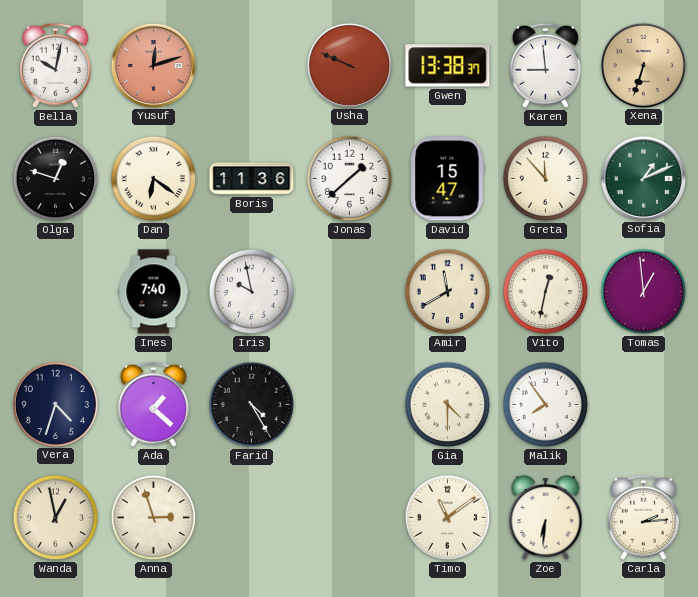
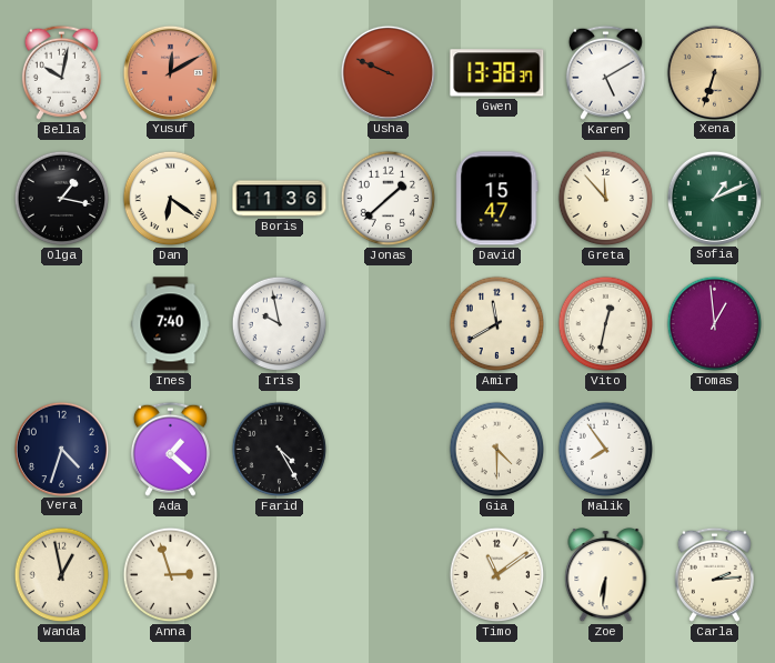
Yusuf: 12:12 -> 12:10 (170, 72)
Karen: 8:59 -> 5:10 (605, 72)
Olga: 12:48 -> 1:17 (62, 199)
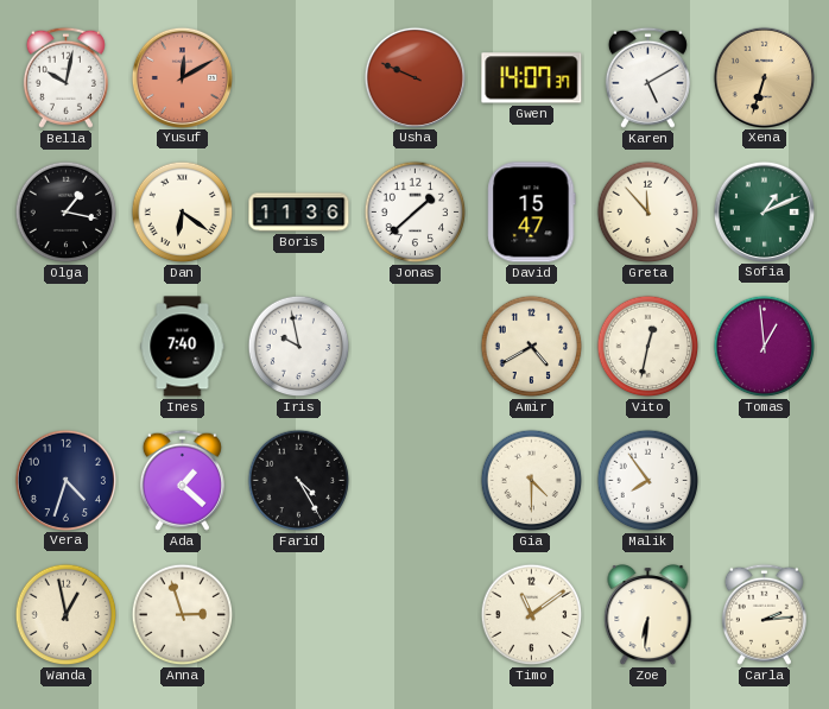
Gwen: 13:38 -> 14:07 (532, 78)
Amir: 11:40 -> 4:40 (532, 347)
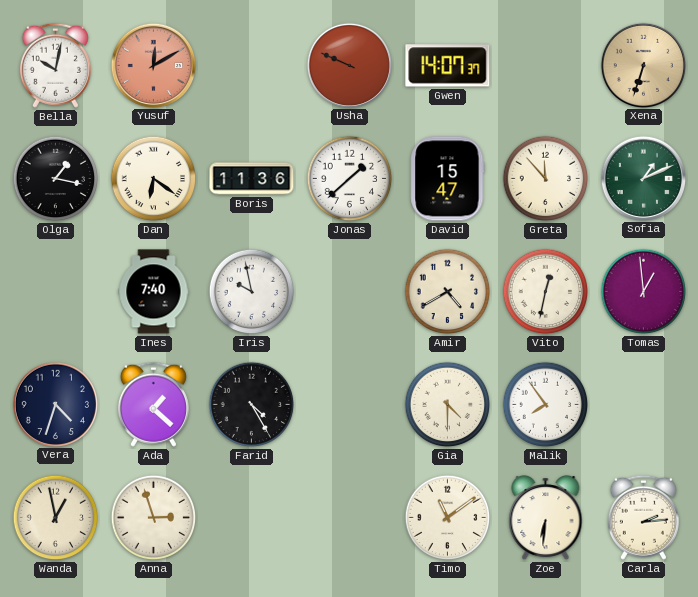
Karen: 5:10 -> none (647, 77)
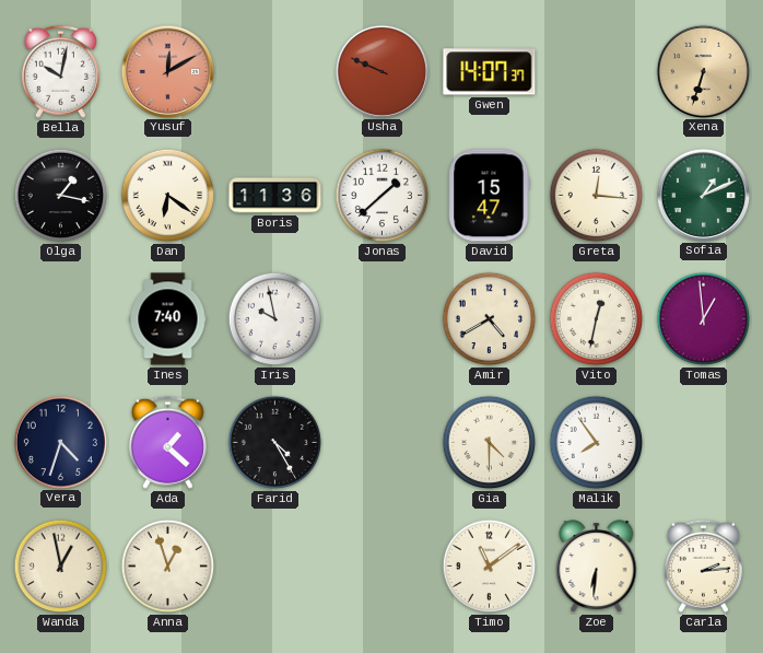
Greta: 11:53 -> 12:16 (597, 196)
Anna: 2:57 -> 12:57 (168, 567)
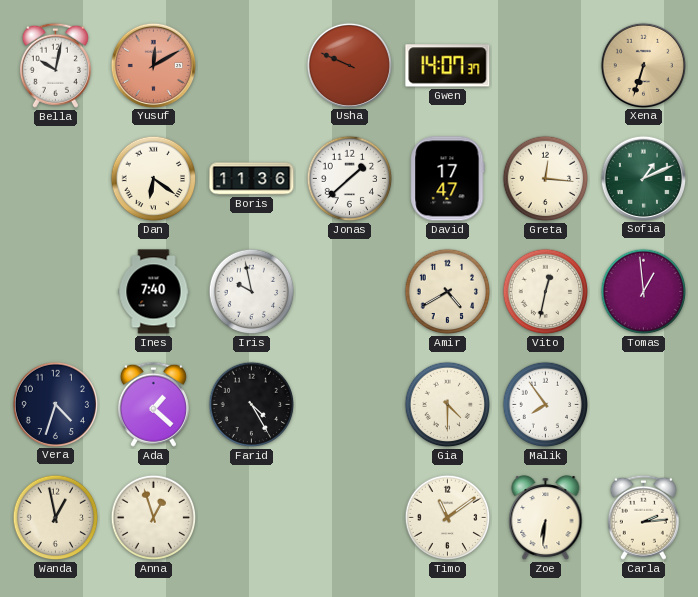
Olga: 1:17 -> none (61, 196)
David: 15:47 -> 17:47 (448, 179)
